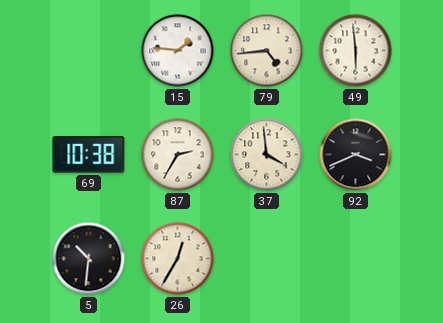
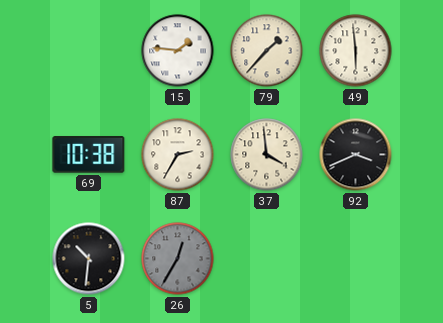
79: 4:44 -> 1:37 (267, 51)
26 dial: cream -> grey (178, 259)
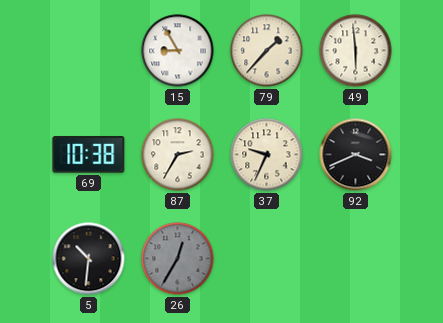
15: 1:46 -> 8:55 (178, 51)
37: 3:59 -> 9:34 (267, 155)
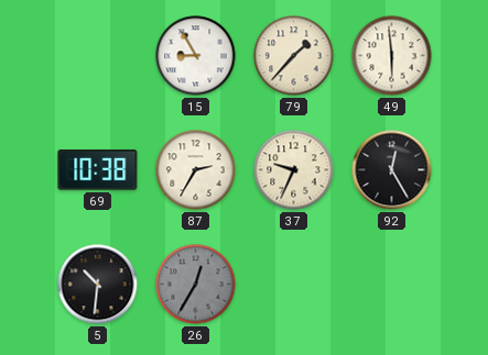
92: 3:41 -> 12:25 (392, 170)
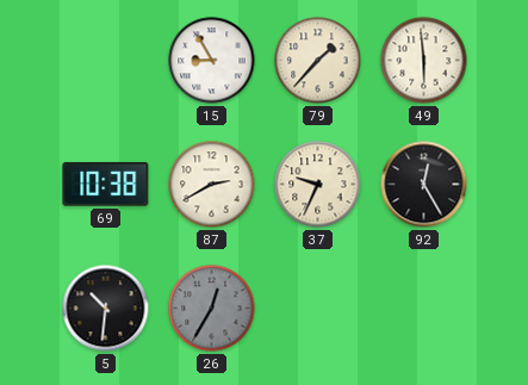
87: 2:35 -> 2:40 (212, 185)
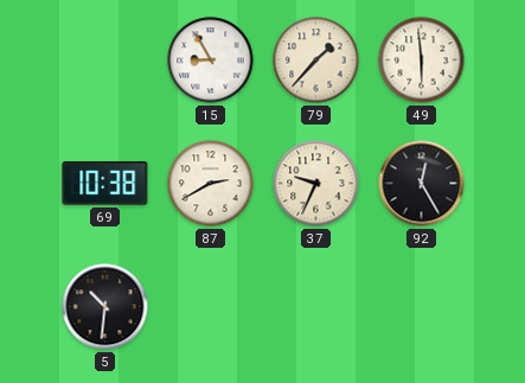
26: 12:35 -> none (212, 309)
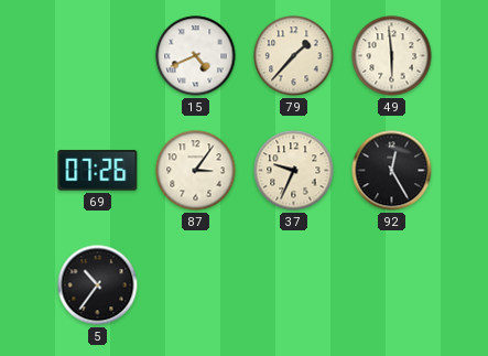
15: 8:55 -> 4:41 (196, 56)
69: 10:38 -> 07:26 (98, 171)
87: 2:40 -> 3:06 (196, 171)
5: 10:31 -> 10:36 (98, 285)
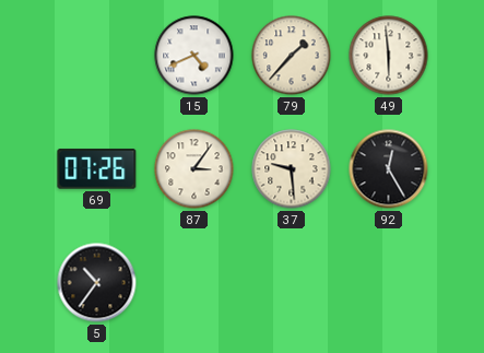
37: 9:34 -> 9:29 (292, 169)
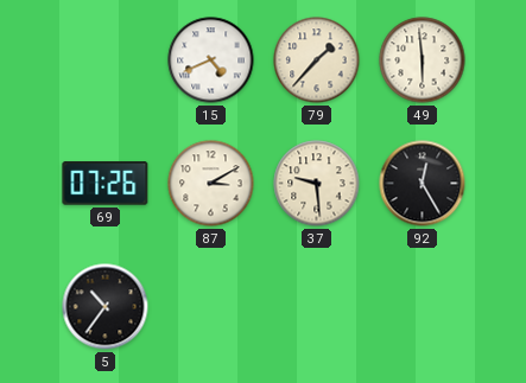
87: 3:06 -> 3:10 (211, 184)
